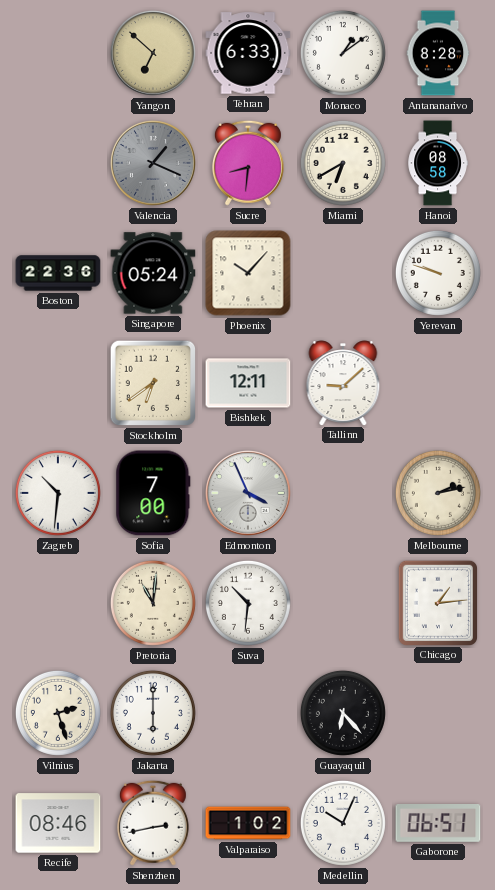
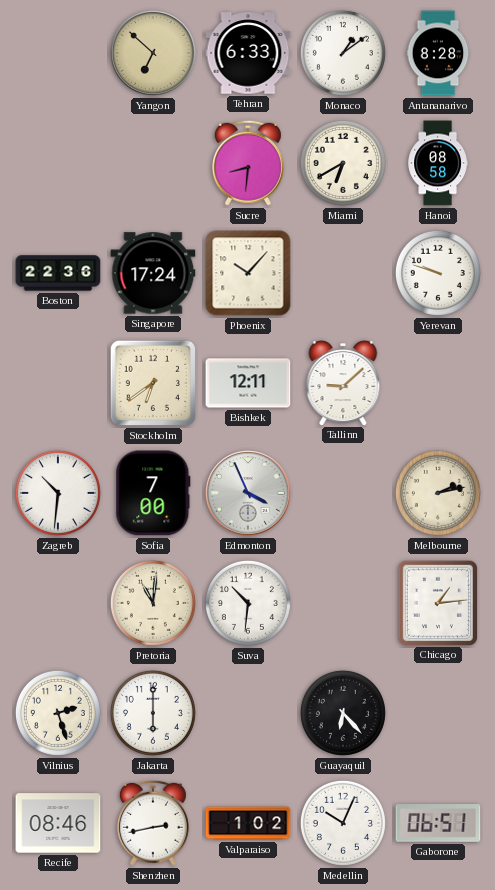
Valencia: 1:19 -> none (153, 163)
Singapore: 05:24 -> 17:24 (153, 273)
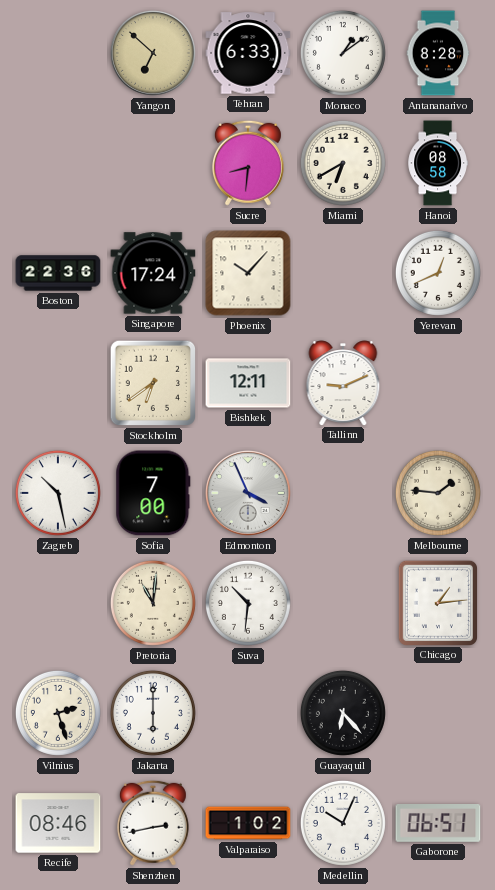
Yerevan: 9:48 -> 12:41 (438, 273)
Tallinn: 9:08 -> 9:11 (343, 383)
Zagreb: 10:31 -> 10:28 (58, 493)
Melbourne: 2:13 -> 1:46 (438, 493)
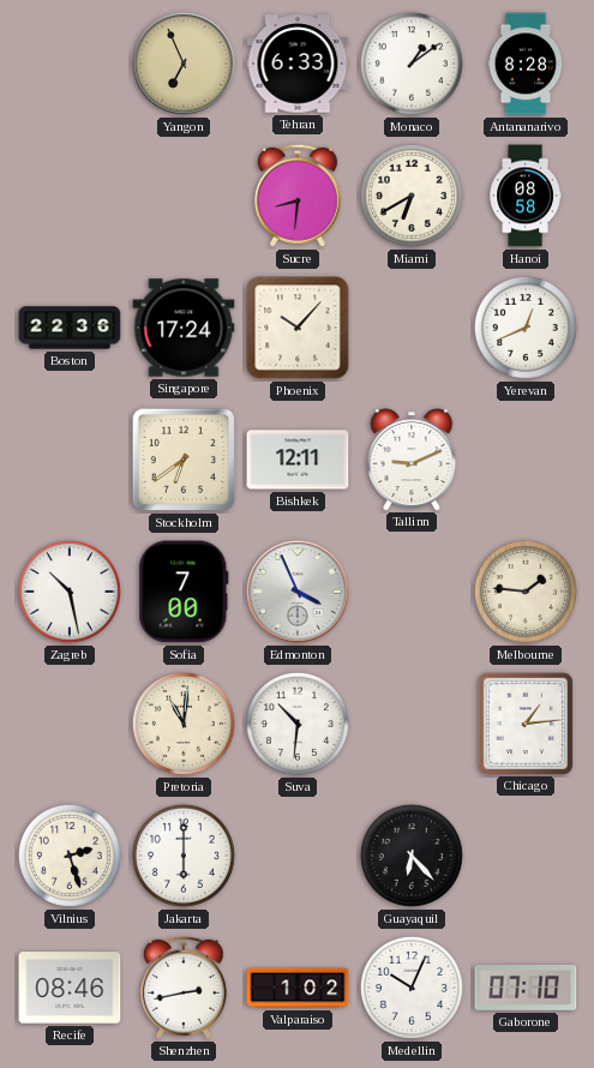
Yangon: 6:52 -> 6:56 (184, 64)
Gaborone: 06:51 -> 07:10 (526, 989)
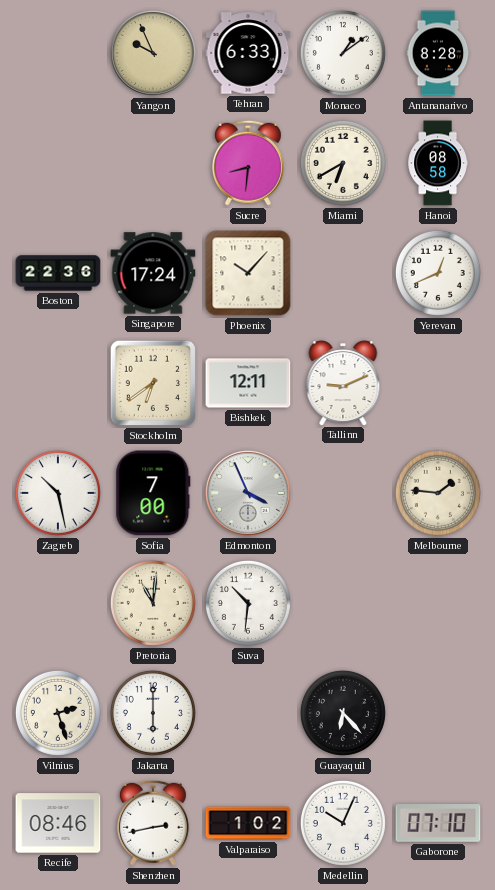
Yangon: 6:56 -> 9:56 (153, 53)
Chicago: 1:14 -> none (524, 722)
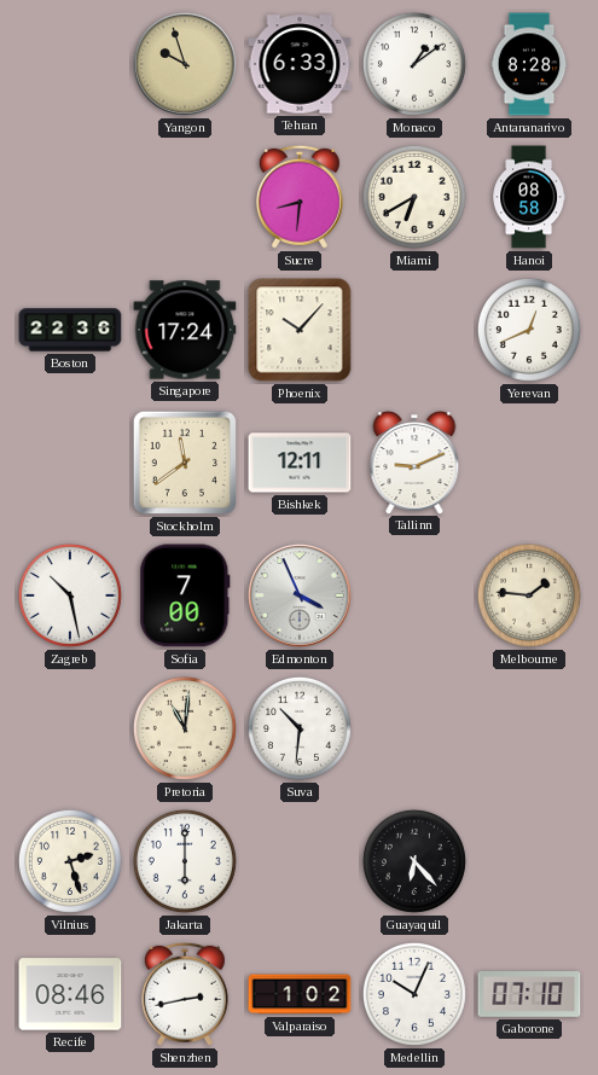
Yangon: 9:56 -> 9:57 (185, 64)
Stockholm: 6:39 -> 11:39 (185, 463)
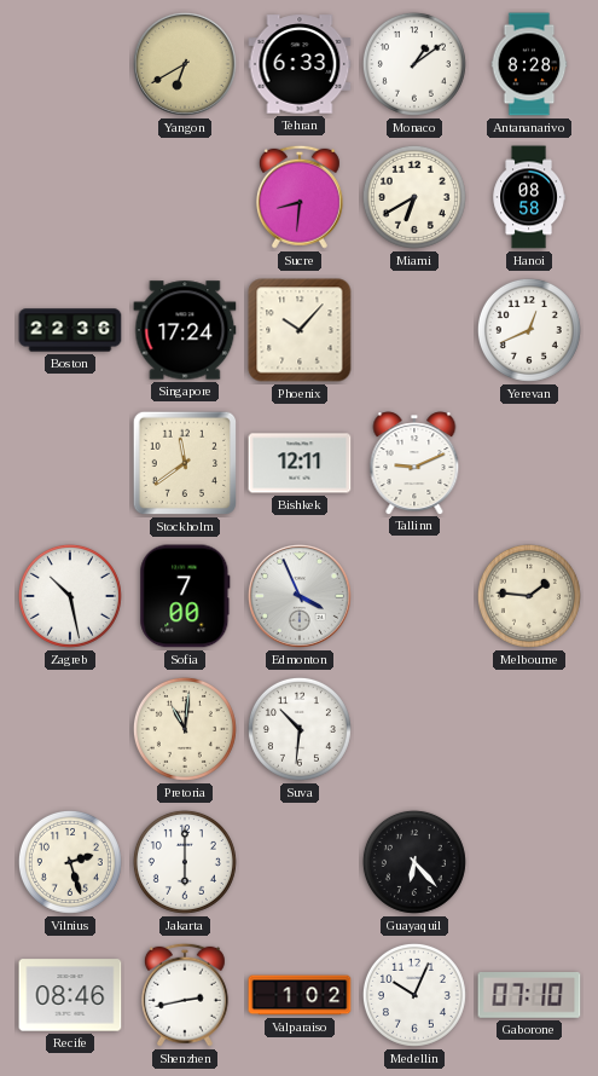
Yangon: 9:57 -> 6:40 (185, 64)
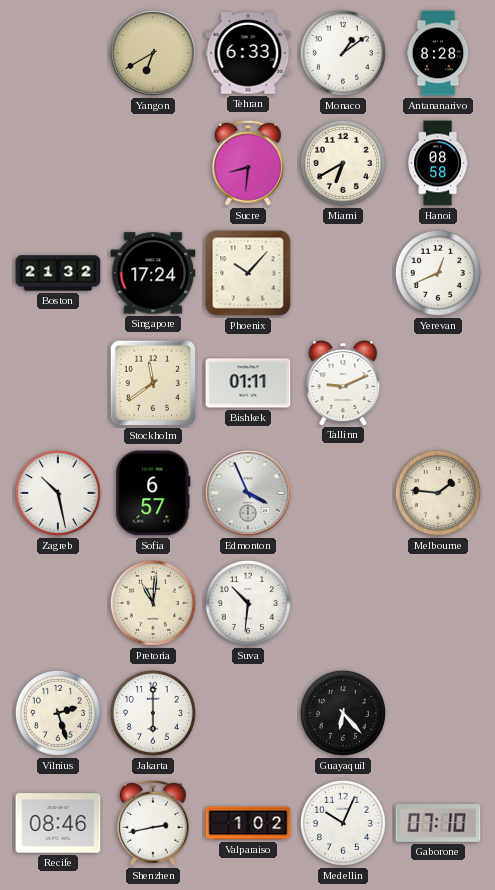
Boston: 22:36 -> 21:32 (58, 273)
Bishkek: 12:11 -> 01:11 (248, 383)
Sofia: 7:00 -> 6:57 (153, 493)
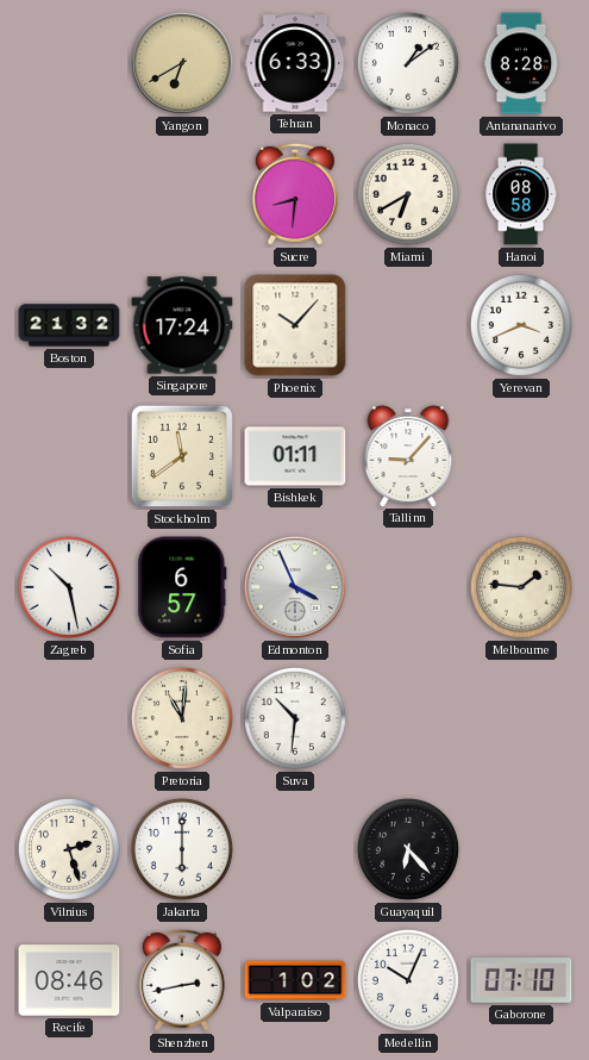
Yerevan: 12:41 -> 3:41 (521, 325)
Tallinn: 9:11 -> 9:07 (408, 456)
